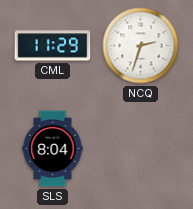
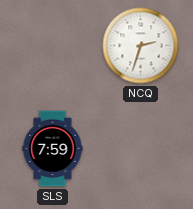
CML: 11:29 -> none (53, 46)
SLS: 8:04 -> 7:59 (53, 149)
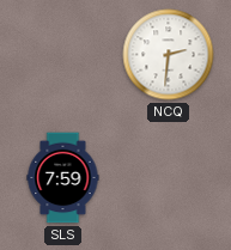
NCQ: 2:33 -> 2:31 (169, 55)
